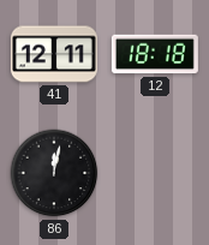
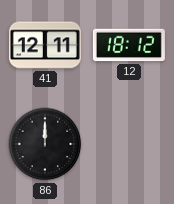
12: 18:18 -> 18:12 (129, 45)
86: 12:02 -> 12:00 (45, 144)
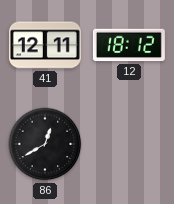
86: 12:00 -> 12:40 (45, 144)
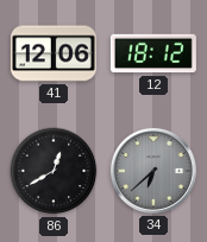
41: 12:11 -> 12:06 (54, 53)
34: none -> 6:38 (153, 171)
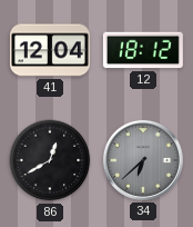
41: 12:06 -> 12:04 (50, 50)
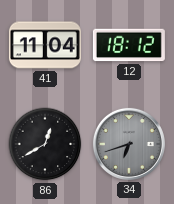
41: 12:04 -> 11:04 (45, 45)
34: 6:38 -> 6:42 (129, 144)
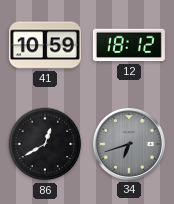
41: 11:04 -> 10:59 (45, 45)
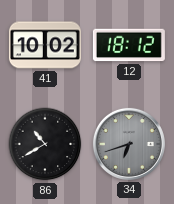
41: 10:59 -> 10:02 (45, 45)
86: 12:40 -> 10:40 (45, 144)
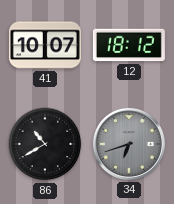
41: 10:02 -> 10:07 (45, 45)
